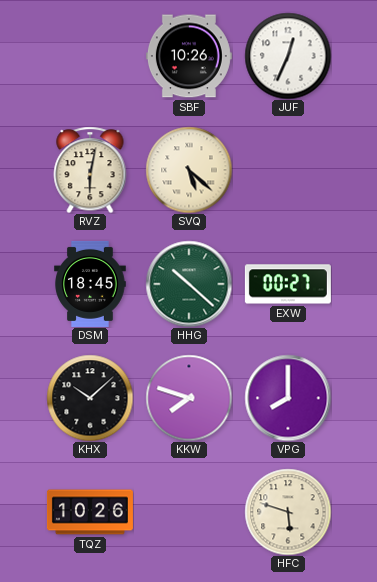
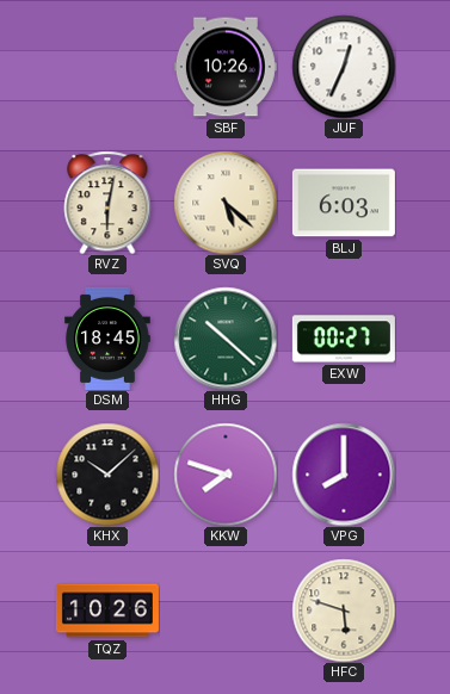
BLJ: none -> 6:03 (344, 203)
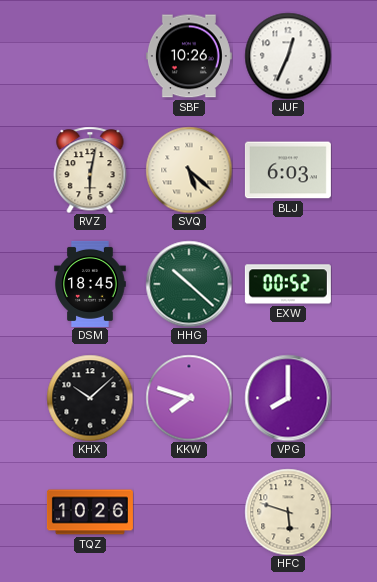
EXW: 00:27 -> 00:52 (288, 284)
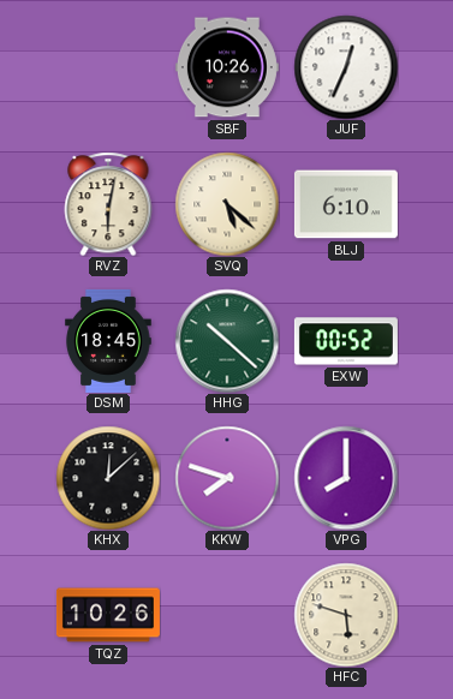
BLJ: 6:03 -> 6:10 (346, 204)
KHX: 10:08 -> 12:08 (108, 478)
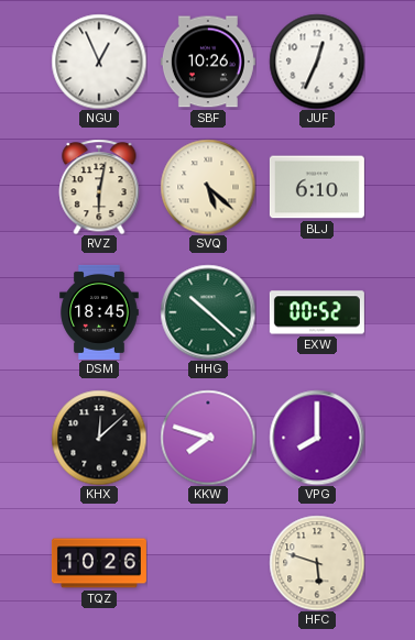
NGU: none -> 12:56 (99, 62)
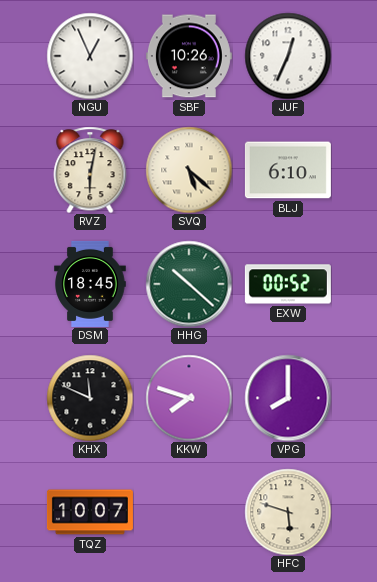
KHX: 12:08 -> 11:49 (90, 398)
TQZ: 10:26 -> 10:07 (90, 512)
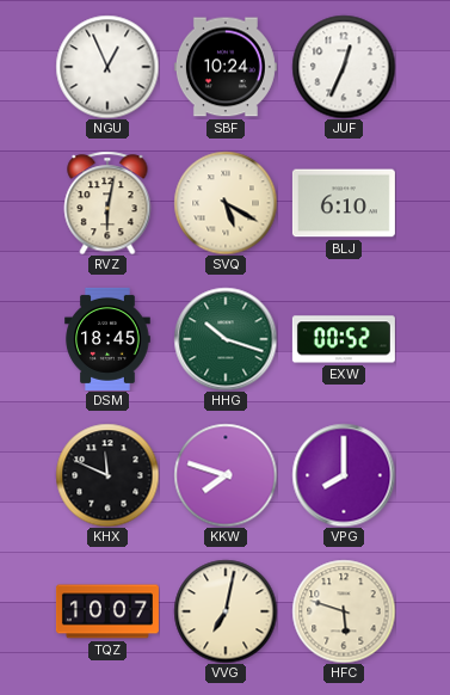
SBF: 10:26 -> 10:24 (226, 67)
SVQ: 5:22 -> 5:20 (226, 203)
HHG: 10:22 -> 10:18 (226, 339)
VVG: none -> 7:02 (226, 611)
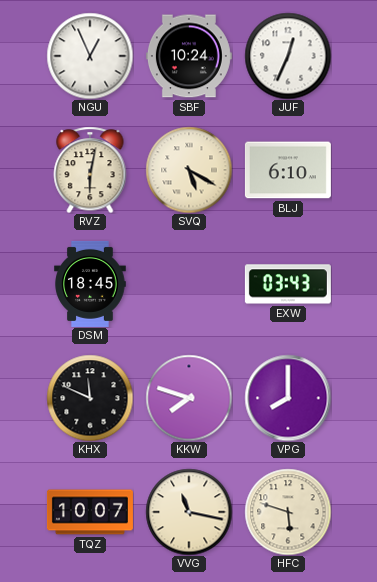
HHG: 10:18 -> none (226, 339)
EXW: 00:52 -> 03:43 (288, 284)
VVG: 7:02 -> 11:17 (189, 512)
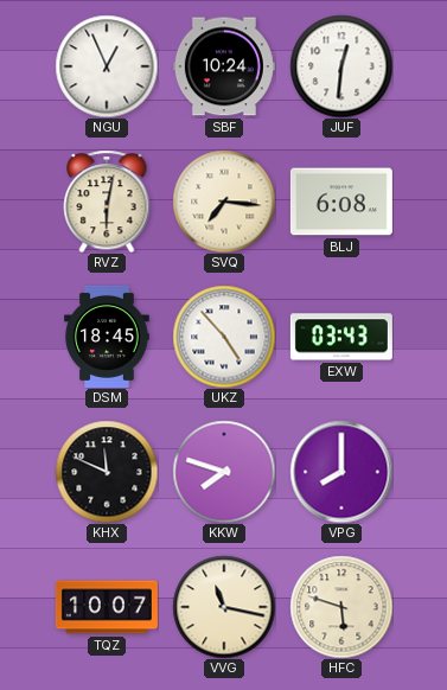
JUF: 12:34 -> 12:31 (341, 66)
SVQ: 5:20 -> 7:16 (224, 202)
BLJ: 6:10 -> 6:08 (341, 202)
UKZ: none -> 4:53 (224, 337)
